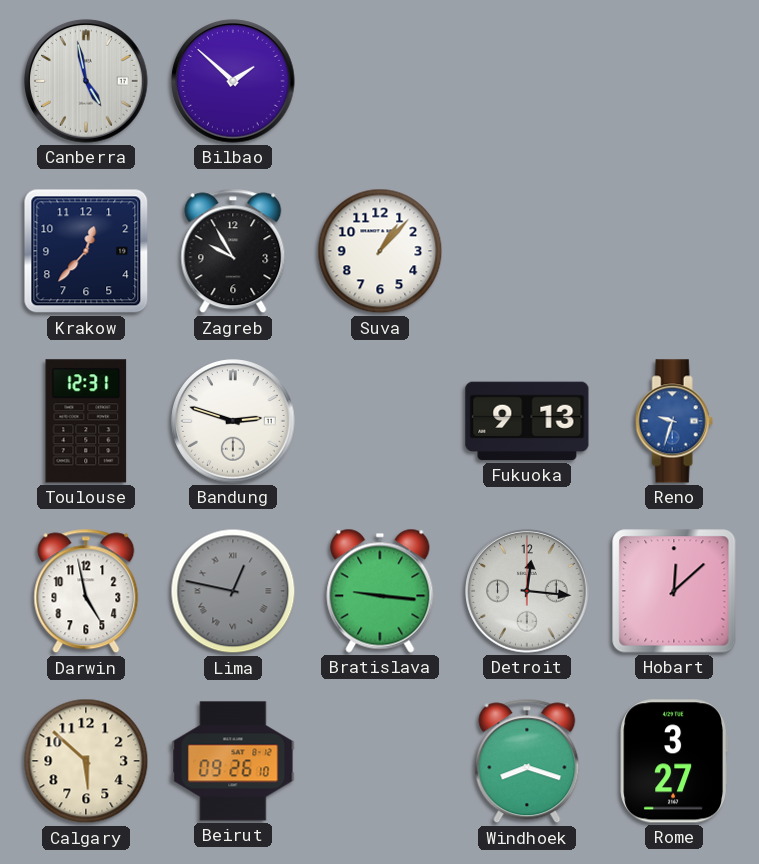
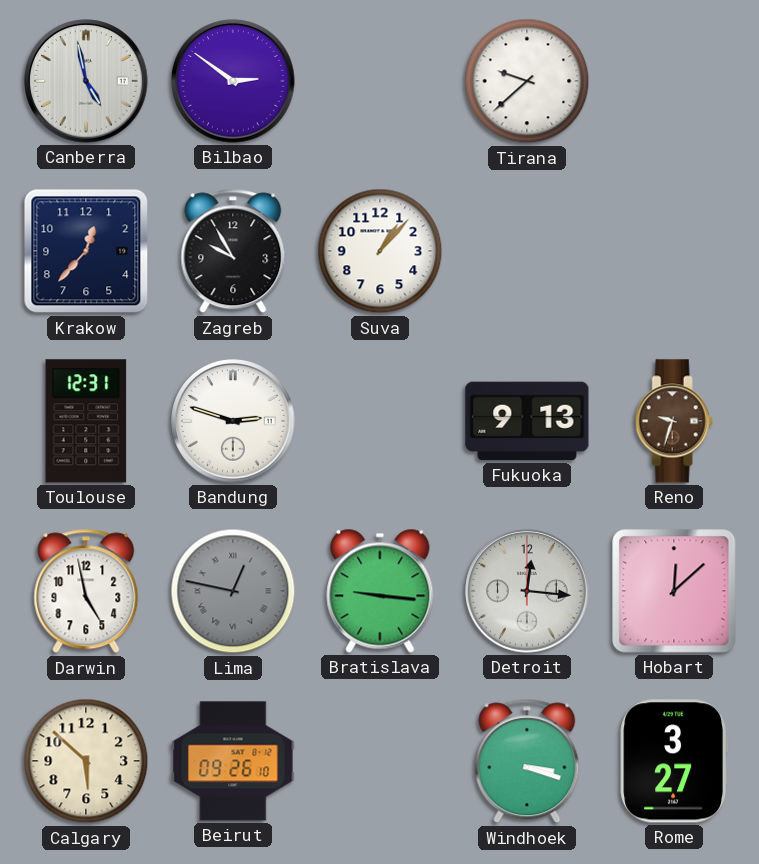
Bilbao: 1:52 -> 2:51 (233, 81)
Tirana: none -> 9:38 (527, 81)
Reno dial: blue -> brown (674, 421)
Windhoek: 8:18 -> 3:18 (527, 761)
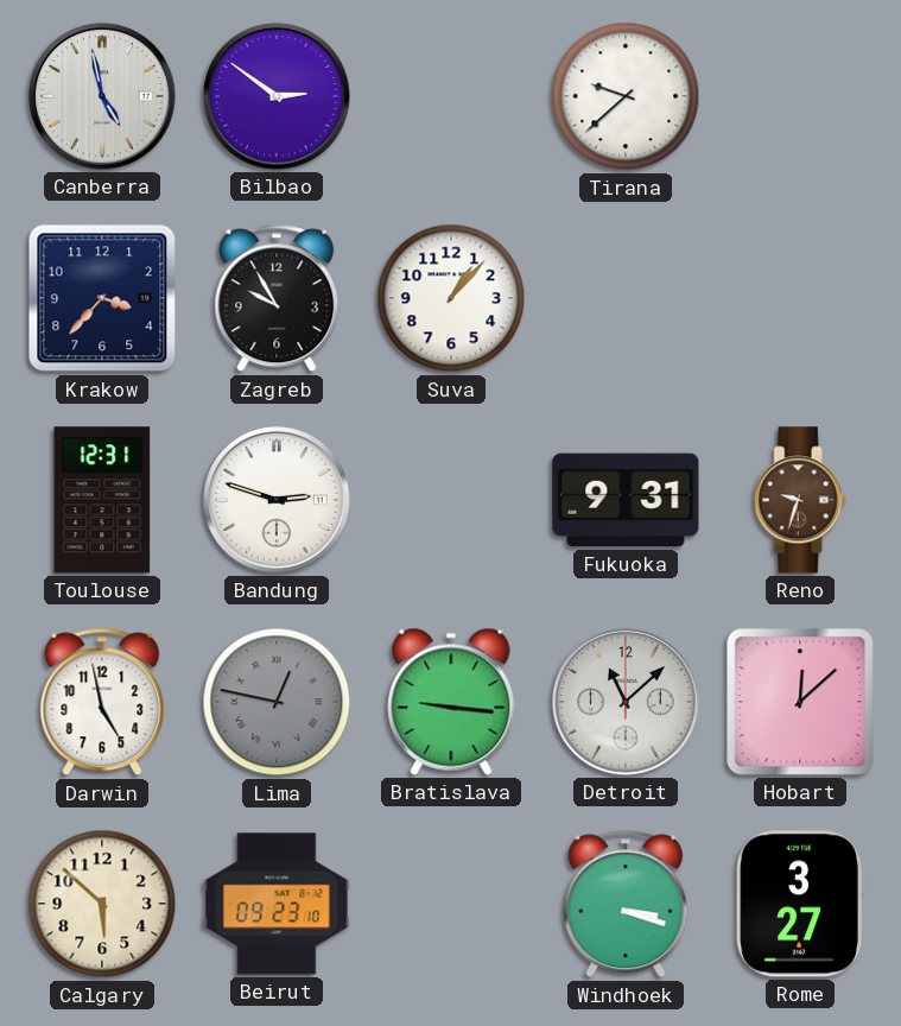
Krakow: 12:37 -> 3:37 (102, 298)
Fukuoka: 9:13 -> 9:31 (626, 500)
Detroit: 12:16 -> 11:08 (626, 702)
Beirut: 09:26 -> 09:23 (277, 904)
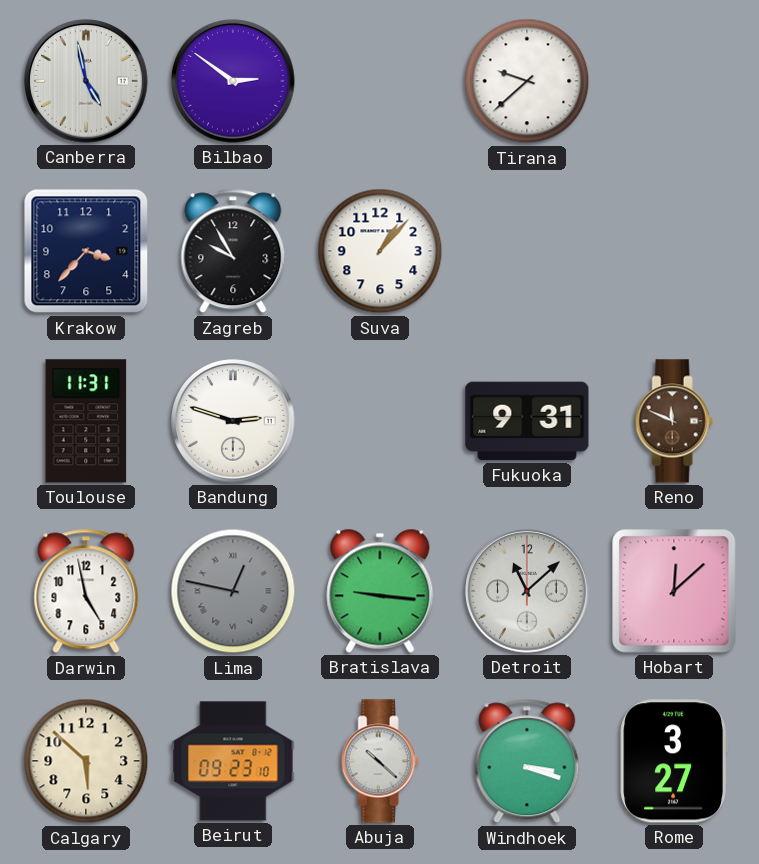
Toulouse: 12:31 -> 11:31 (86, 421)
Reno: 9:33 -> 11:49 (674, 421)
Abuja: none -> 10:22 (380, 761)
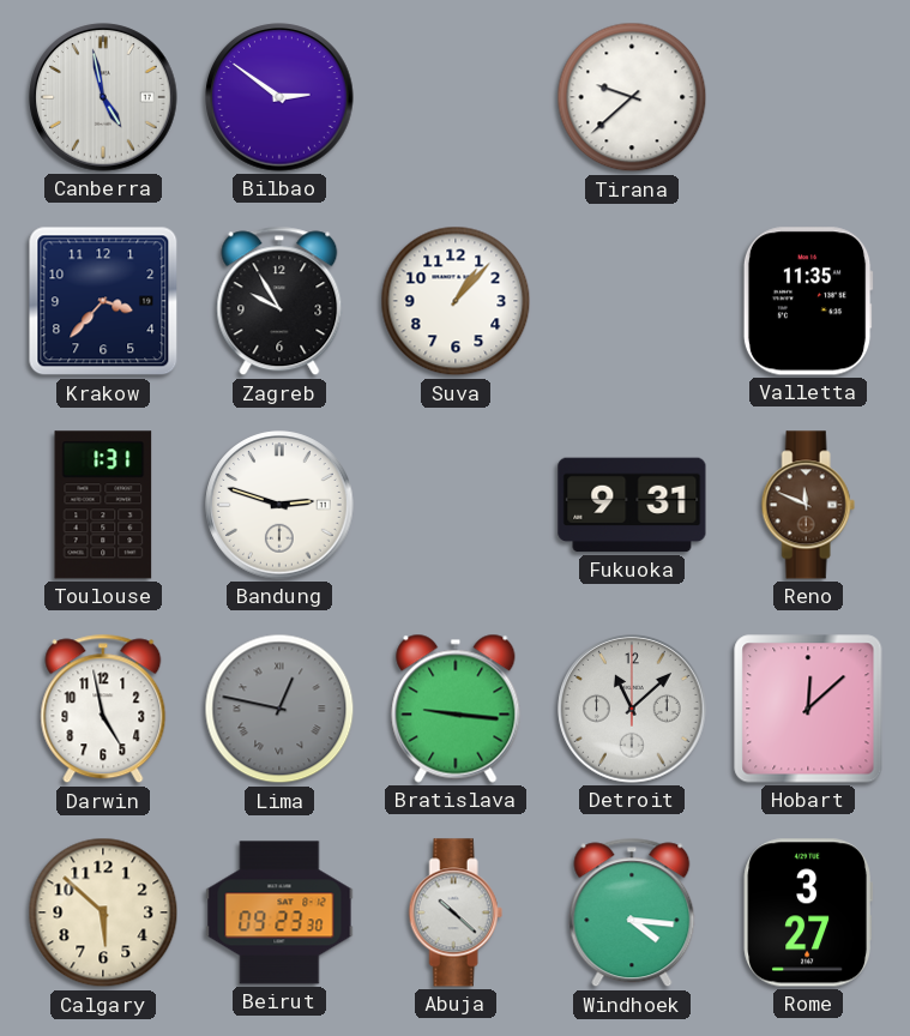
Valletta: none -> 11:35 (808, 301)
Toulouse: 11:31 -> 1:31 (103, 505)
Beirut: 09:23:10 -> 09:23:30 (279, 912)
Windhoek: 3:18 -> 4:16 (632, 912)
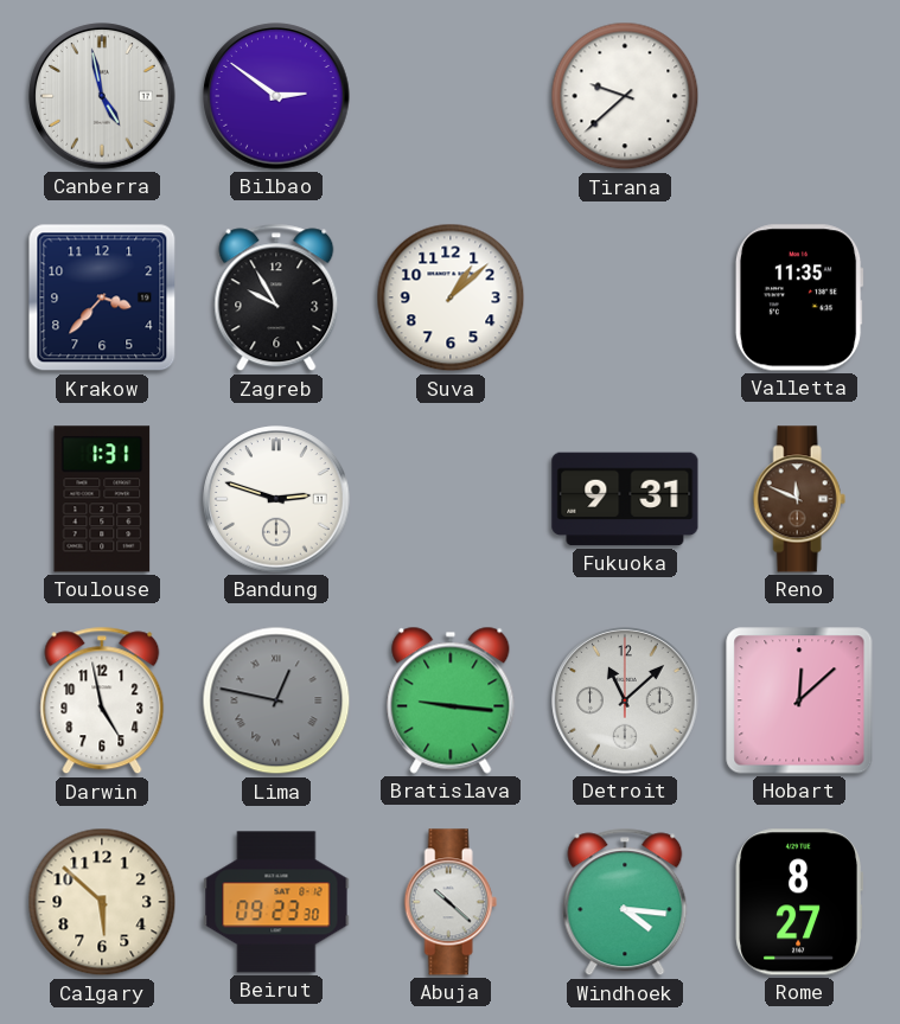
Suva: 1:07 -> 1:08 (451, 297)
Rome: 3:27 -> 8:27 (798, 902)
